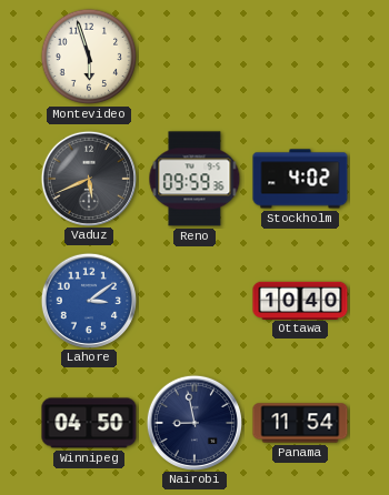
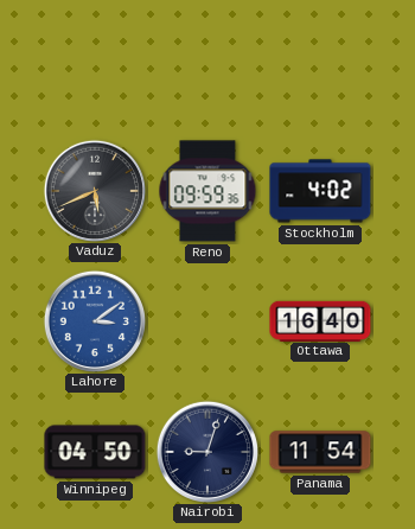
Montevideo: 5:57 -> none (89, 57)
Ottawa: 10:40 -> 16:40 (320, 320)
Nairobi: 8:58 -> 9:03 (206, 451)
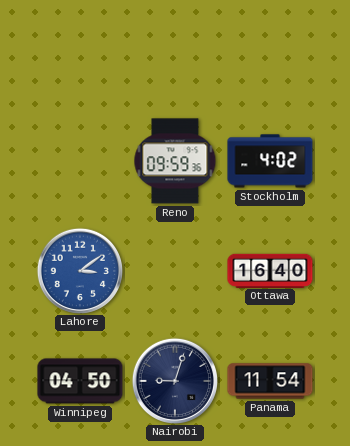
Vaduz: 5:41 -> none (94, 190)
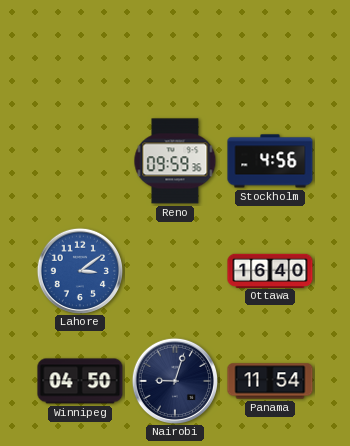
Stockholm: 4:02 -> 4:56 (270, 161)
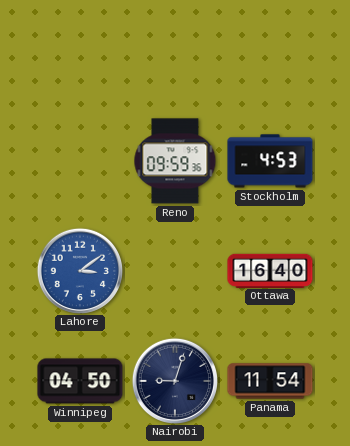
Stockholm: 4:56 -> 4:53 (270, 161)
